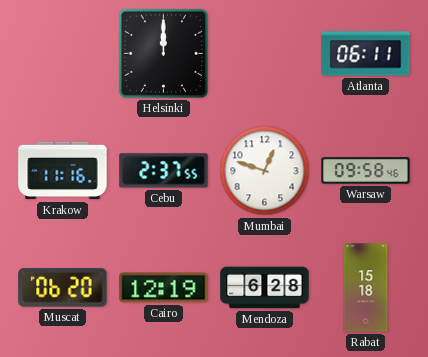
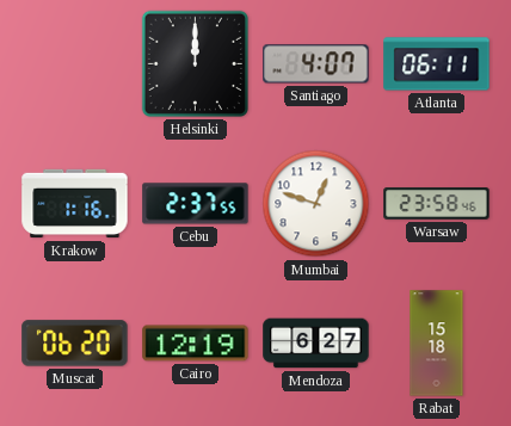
Santiago: none -> 4:07 (316, 64)
Krakow: 11:16 -> 1:16 (75, 204)
Warsaw: 09:58 -> 23:58 (437, 204)
Mendoza: 6:28 -> 6:27 (316, 344)
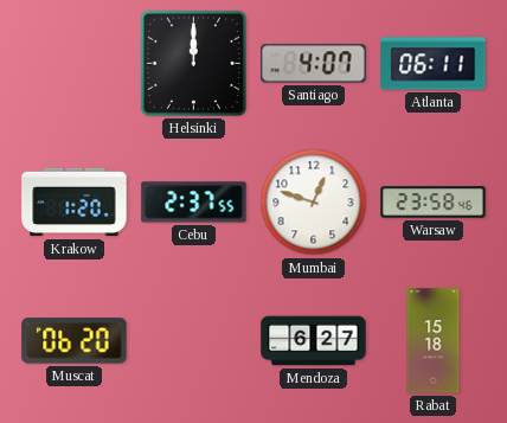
Krakow: 1:16 -> 1:20 (75, 203)
Cairo: 12:19 -> none (196, 344)
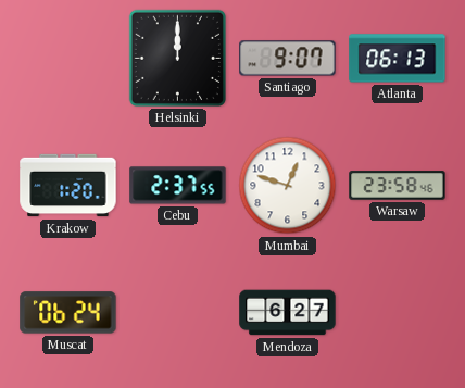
Santiago: 4:07 -> 9:07 (288, 59)
Atlanta: 06:11 -> 06:13 (398, 59)
Muscat: 06:20 -> 06:24 (68, 313)
Rabat: 15:18 -> none (434, 341)
